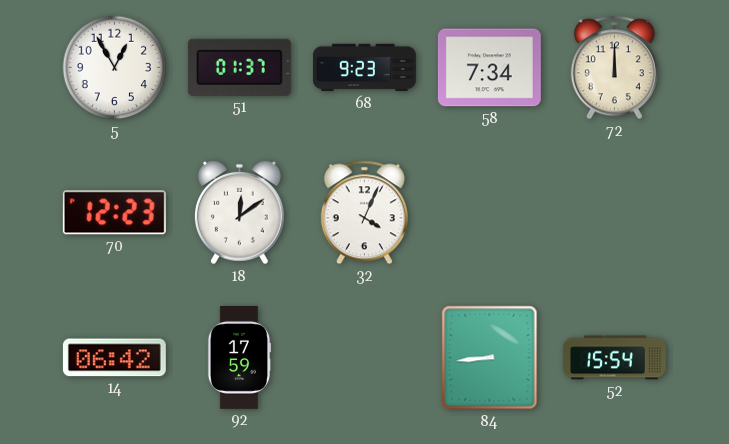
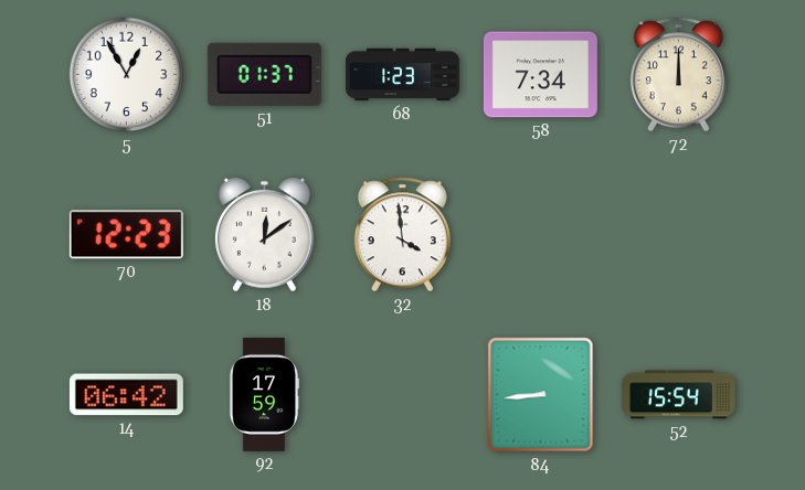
68: 9:23 -> 1:23 (402, 75)
32: 4:04 -> 3:59 (402, 235)
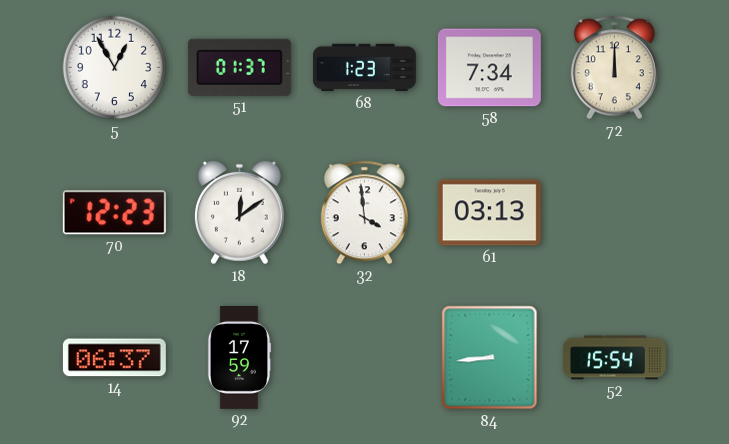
61: none -> 03:13 (489, 213)
14: 06:42 -> 06:37 (114, 358)
